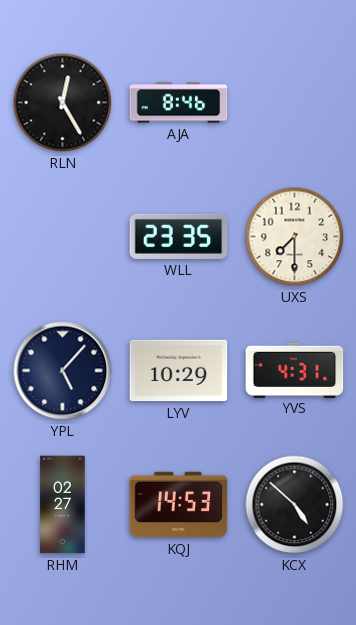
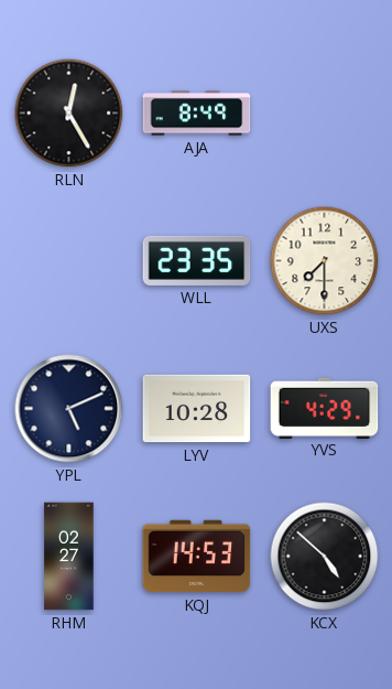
AJA: 8:46 -> 8:49 (197, 114)
YPL: 5:07 -> 5:11 (69, 409)
LYV: 10:29 -> 10:28 (197, 409)
YVS: 4:31 -> 4:29 (325, 408)
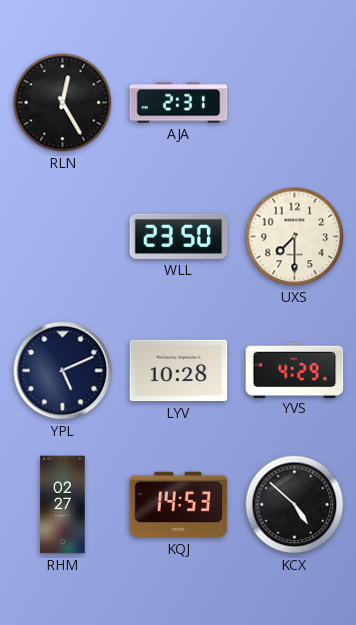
AJA: 8:49 -> 2:31 (179, 103)
WLL: 23:35 -> 23:50 (179, 236)
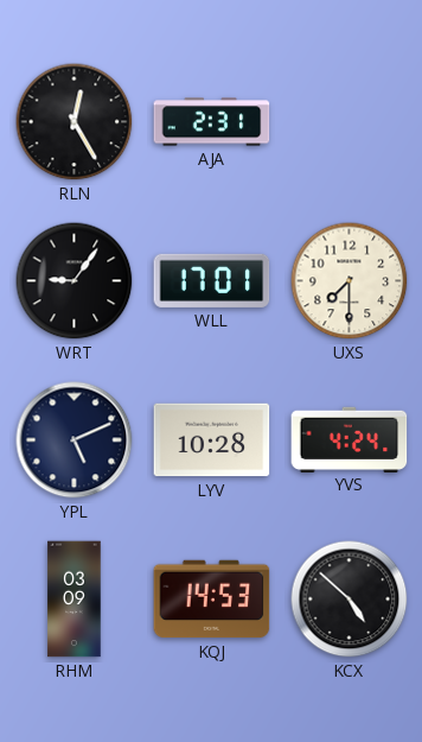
WRT: none -> 9:06 (75, 281)
WLL: 23:50 -> 17:01 (212, 280)
YVS: 4:29 -> 4:24 (350, 439)
RHM: 02:27 -> 03:09 (75, 600)
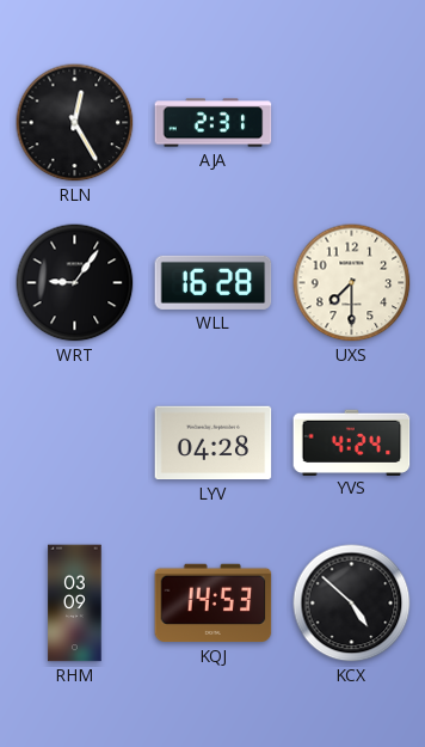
WLL: 17:01 -> 16:28 (214, 282)
YPL: 5:11 -> none (75, 440)
LYV: 10:28 -> 04:28 (214, 443)
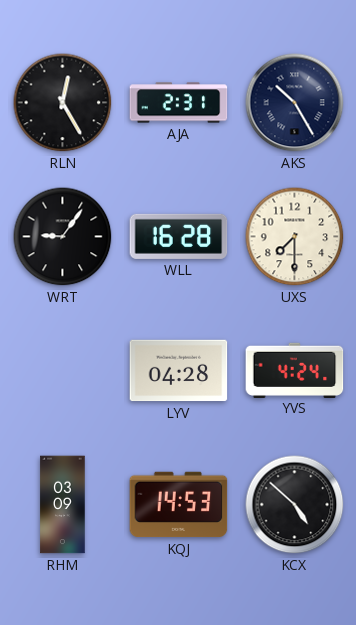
AKS: none -> 10:25 (295, 103)
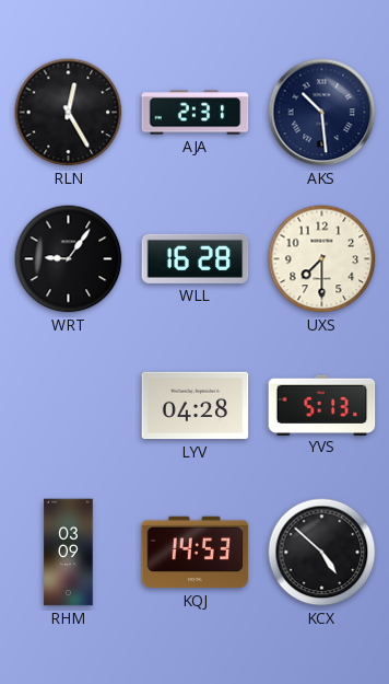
AKS: 10:25 -> 10:29 (322, 113)
YVS: 4:24 -> 5:13 (322, 405)
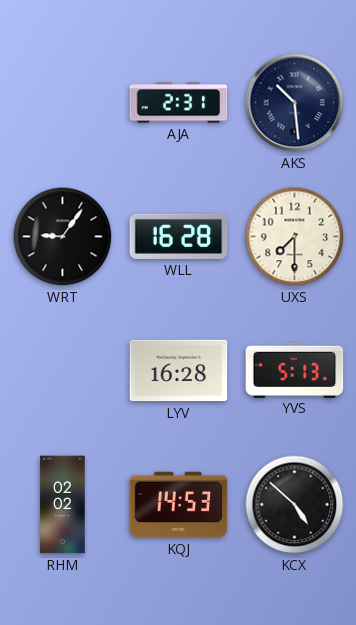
RLN: 12:25 -> none (69, 113)
LYV: 04:28 -> 16:28 (179, 371)
RHM: 03:09 -> 02:02 (63, 505)
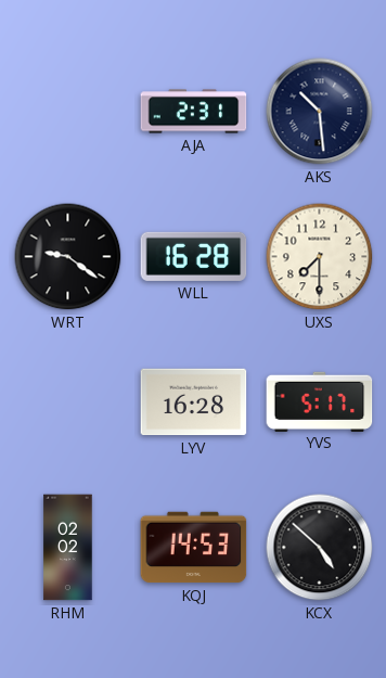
WRT: 9:06 -> 9:21 (68, 257)
YVS: 5:13 -> 5:17 (320, 401)
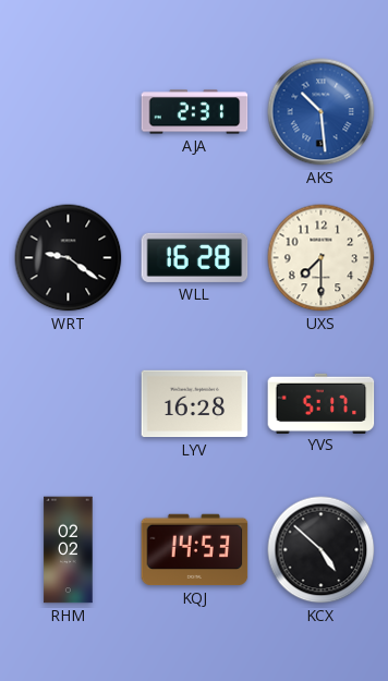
AKS dial: navy -> blue (322, 112)
